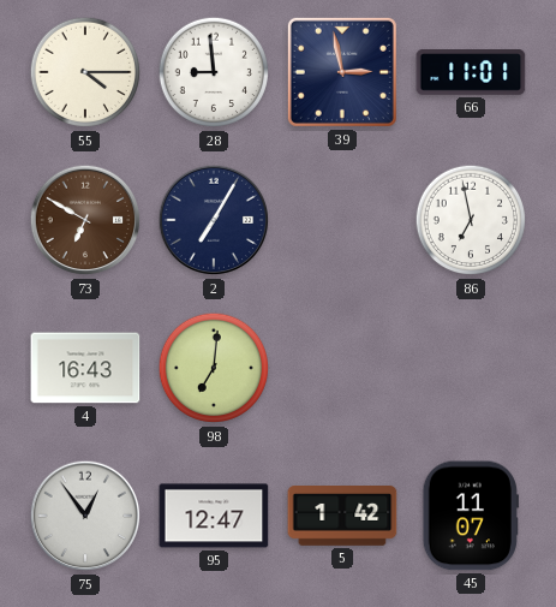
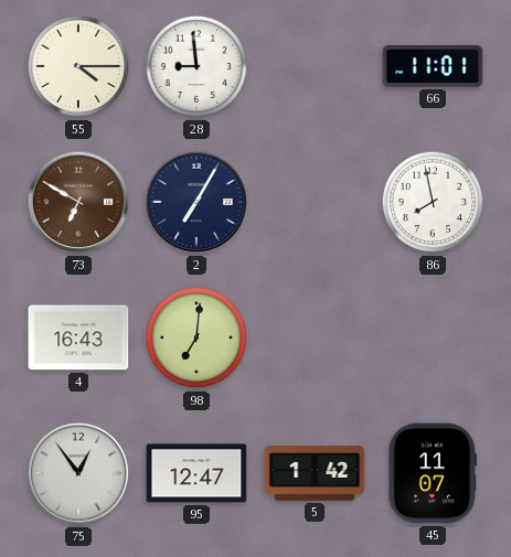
39: 2:58 -> none (342, 72)
86: 6:58 -> 7:58 (433, 202)
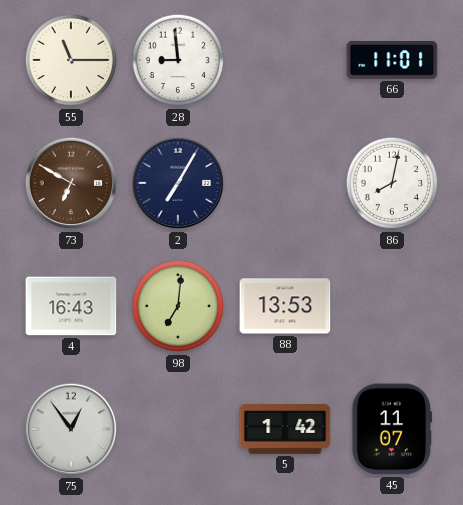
55: 4:15 -> 11:15 (71, 60)
86: 7:58 -> 8:02 (392, 183)
88: none -> 13:53 (285, 306)
95: 12:47 -> none (196, 473)
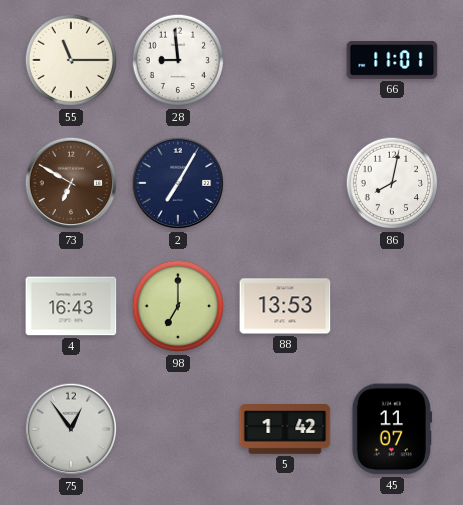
98: 7:01 -> 7:00 (178, 306)
